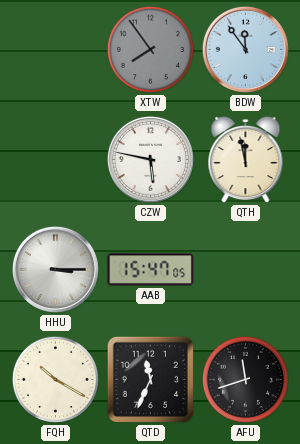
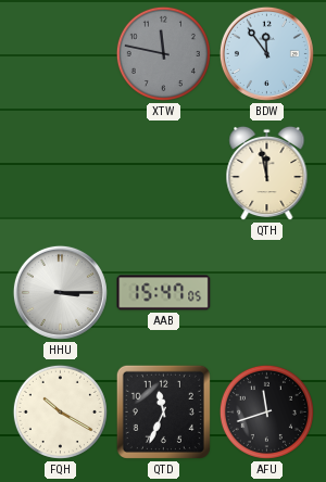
XTW: 7:54 -> 11:47 (163, 53)
CZW: 5:47 -> none (150, 159)
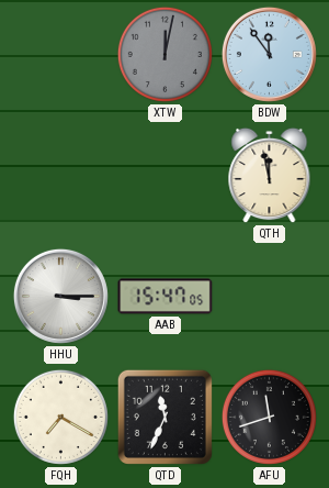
XTW: 11:47 -> 12:02 (164, 54)
FQH: 10:20 -> 7:20 (60, 417)
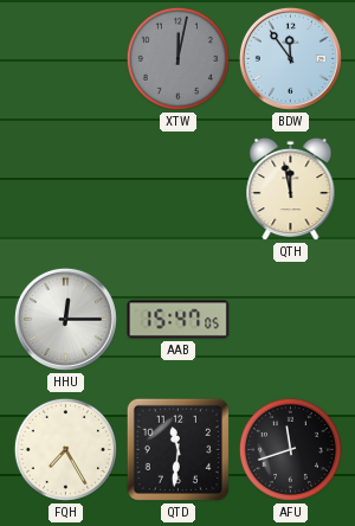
HHU: 3:15 -> 12:15 (65, 319)
FQH: 7:20 -> 7:25 (65, 449)
QTD: 11:34 -> 11:31 (177, 449)
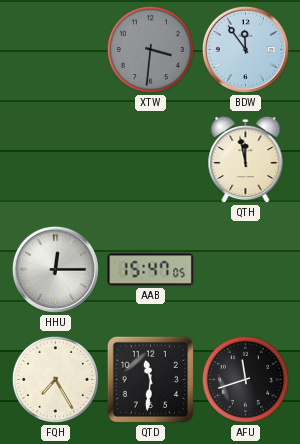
XTW: 12:02 -> 3:31 (150, 49)
